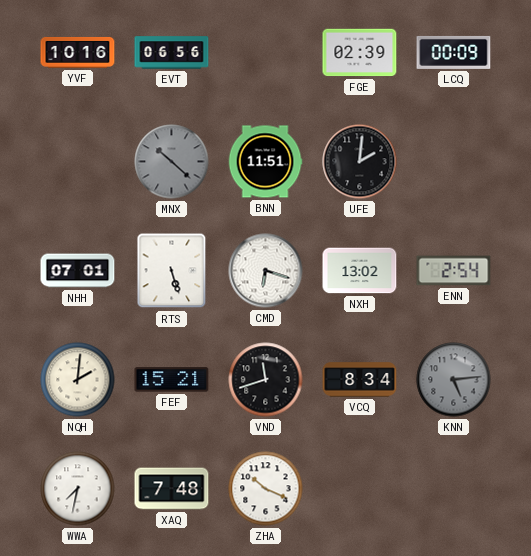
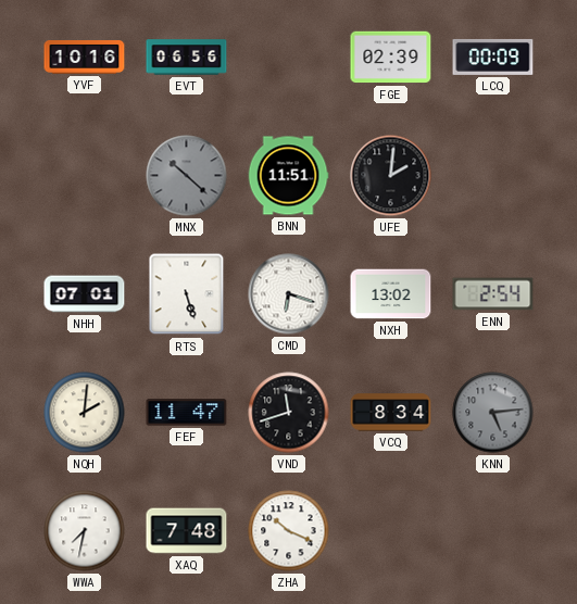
FEF: 15:21 -> 11:47 (187, 413)
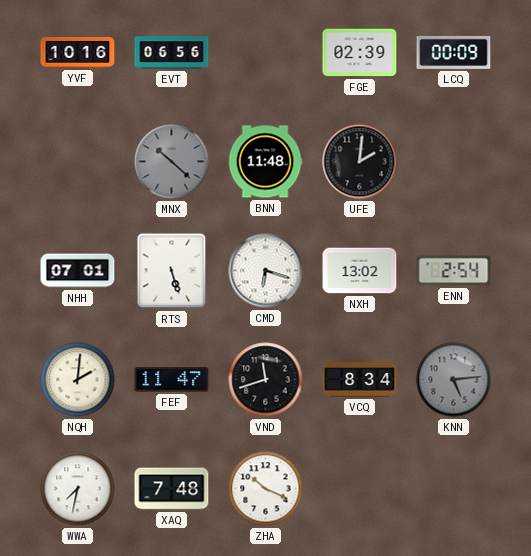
BNN: 11:51 -> 11:48 (265, 162)
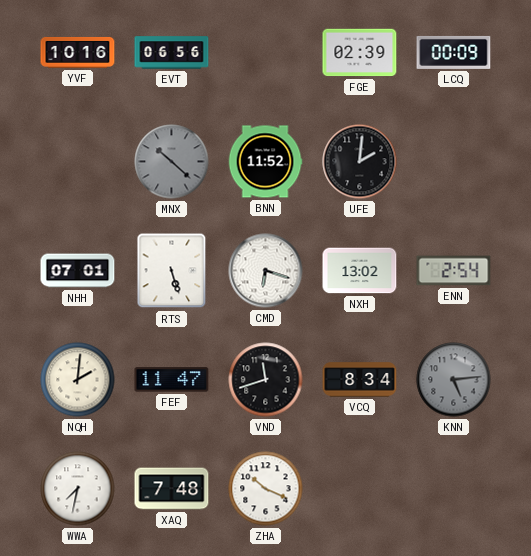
BNN: 11:48 -> 11:52 (265, 162)
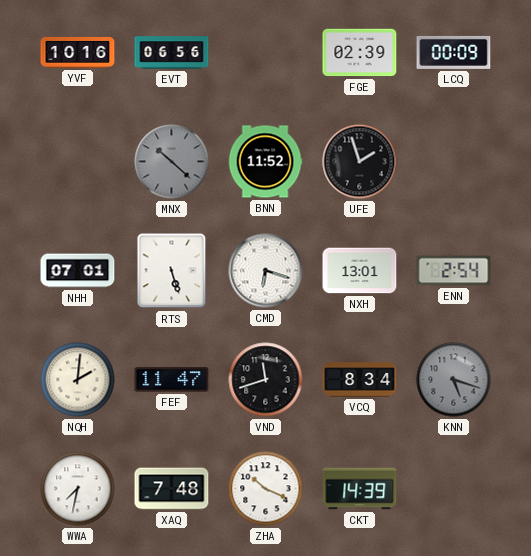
UFE: 2:01 -> 1:57 (360, 162)
NXH: 13:02 -> 13:01 (360, 271)
KNN: 5:14 -> 5:18 (454, 380)
CKT: none -> 14:39 (360, 489)
